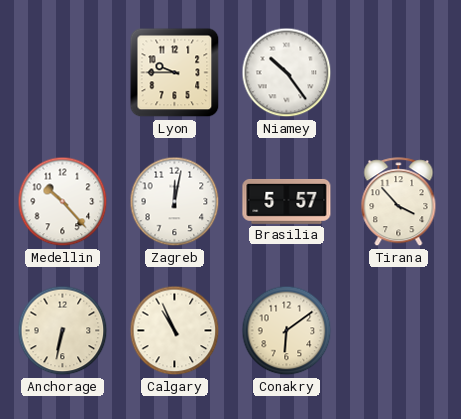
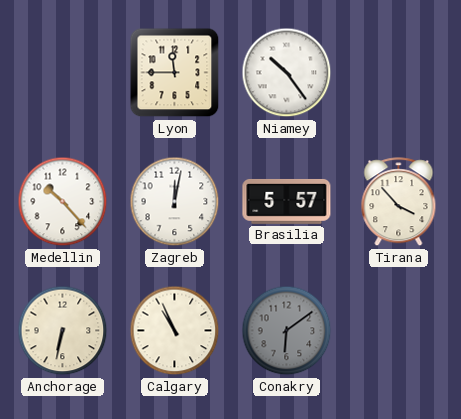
Lyon: 9:45 -> 11:45 (175, 73)
Conakry dial: cream -> grey (287, 331)
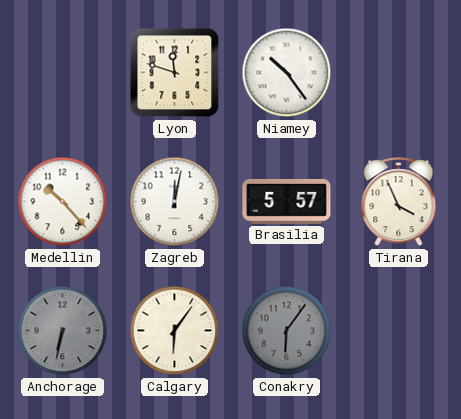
Lyon: 11:45 -> 11:48 (175, 73)
Tirana: 3:53 -> 3:56 (399, 202)
Anchorage dial: cream -> grey (63, 331)
Calgary: 10:56 -> 6:06 (175, 331)
Conakry: 6:09 -> 6:06 (287, 331)
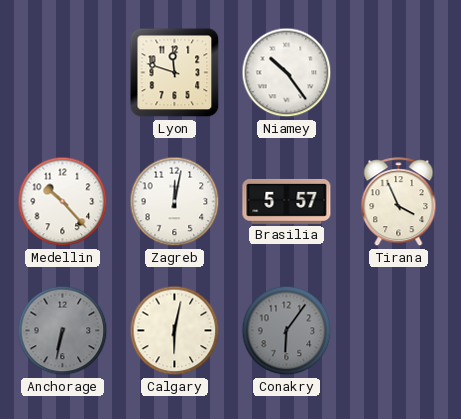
Calgary: 6:06 -> 6:02 (175, 331)
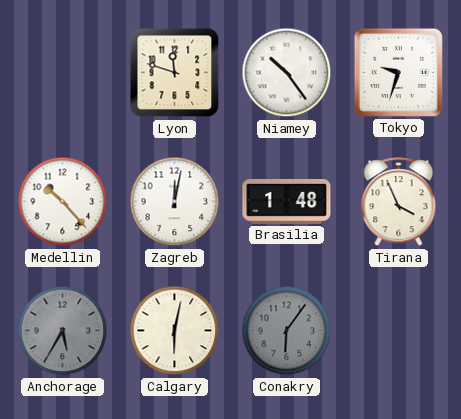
Tokyo: none -> 9:33 (398, 72)
Brasilia: 5:57 -> 1:48 (287, 201)
Anchorage: 6:32 -> 5:35 (63, 331)
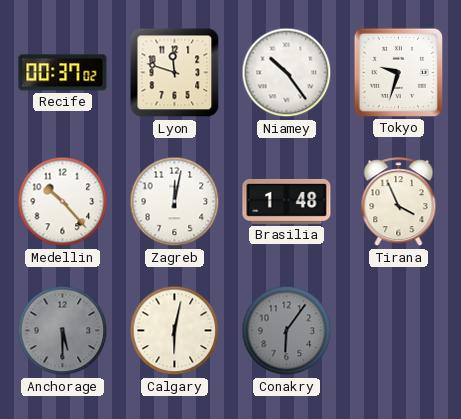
Recife: none -> 00:37 (63, 73)
Anchorage: 5:35 -> 5:30 (63, 331)
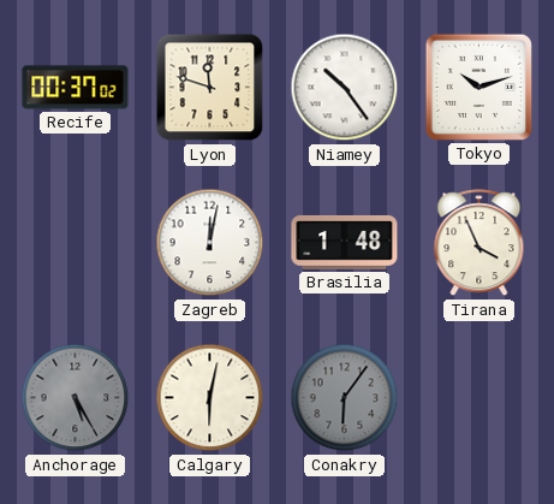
Tokyo: 9:33 -> 10:12 (478, 87)
Medellin: 10:23 -> none (63, 202)
Anchorage: 5:30 -> 5:25 (76, 398)
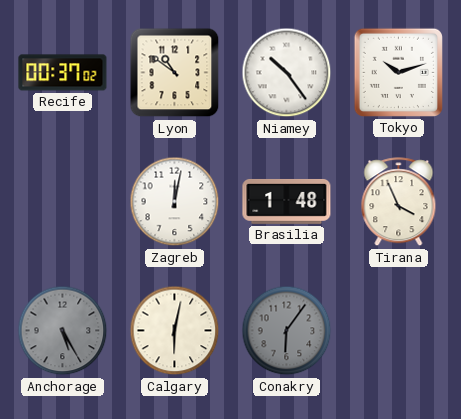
Lyon: 11:48 -> 10:51 (175, 73)
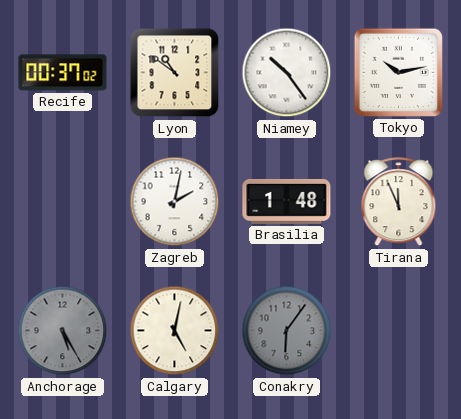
Tokyo: 10:12 -> 10:13 (398, 72)
Zagreb: 12:02 -> 2:02 (175, 202)
Tirana: 3:56 -> 11:56 (399, 202)
Calgary: 6:02 -> 5:02 (175, 331)
